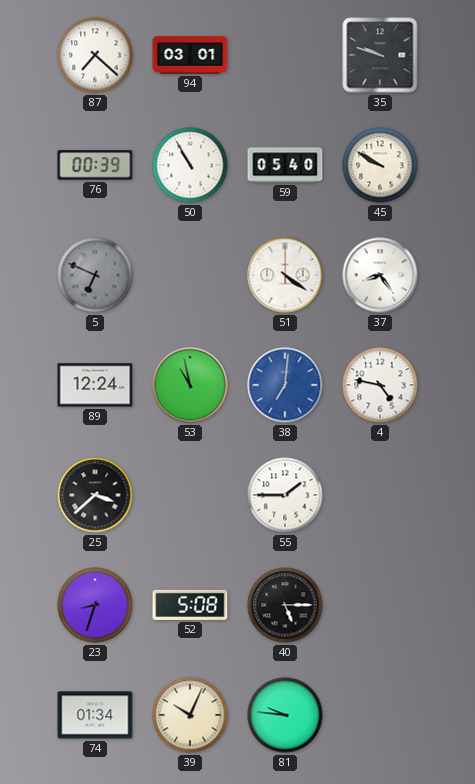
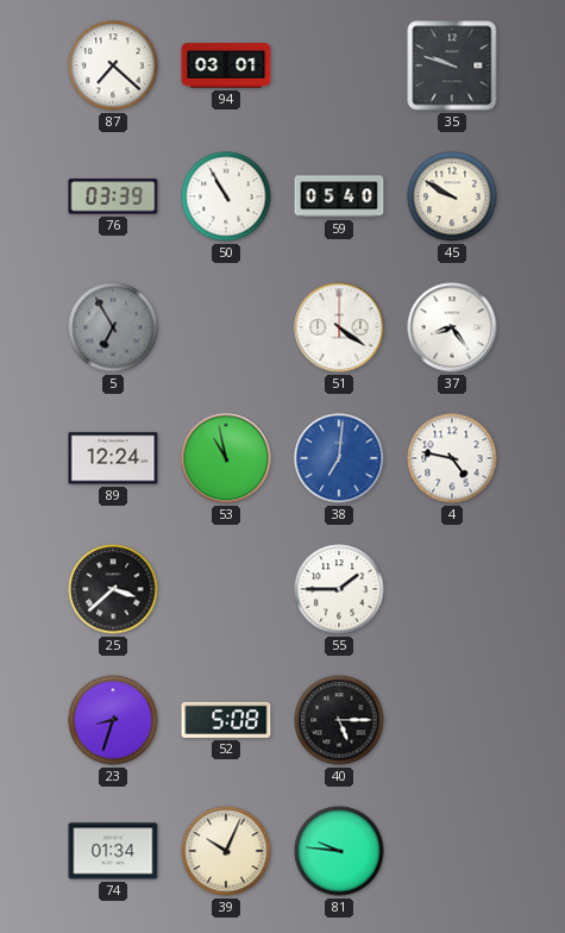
76: 00:39 -> 03:39 (113, 196)
5: 6:49 -> 6:55 (113, 327)
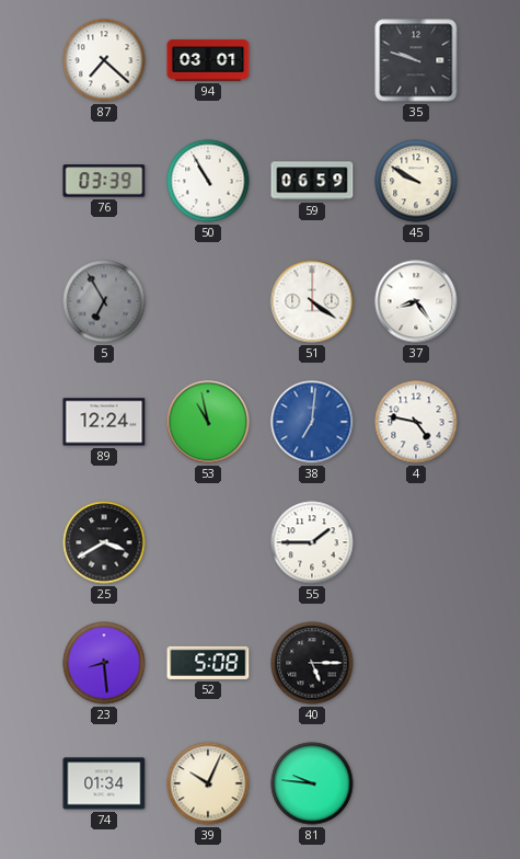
59: 05:40 -> 06:59 (312, 181)
25: 3:38 -> 3:40 (104, 542)
23: 8:33 -> 8:29 (104, 663)
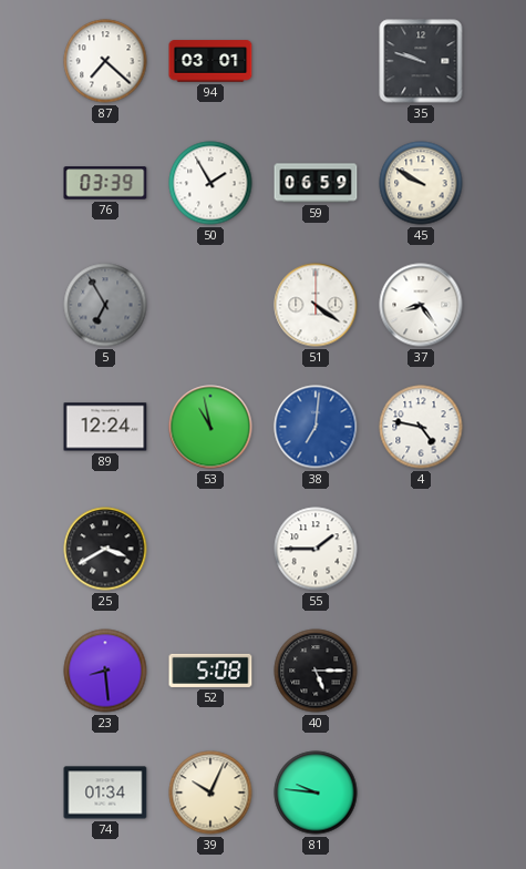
50: 10:55 -> 1:55 (210, 183)
